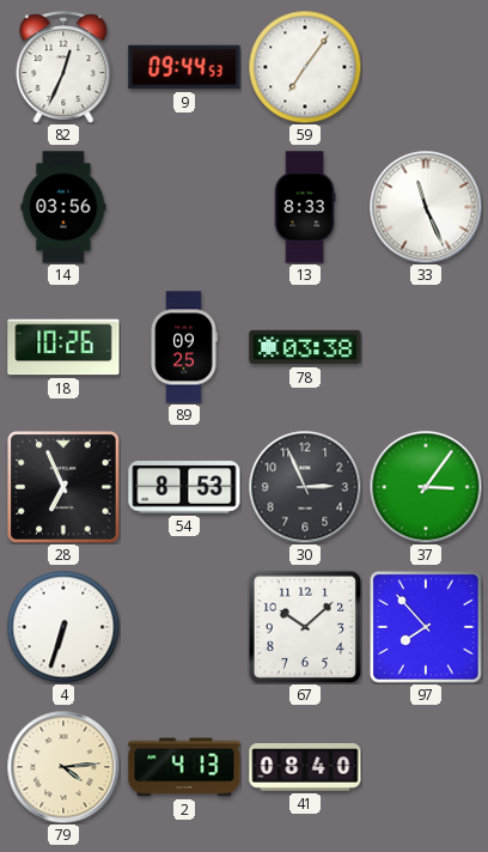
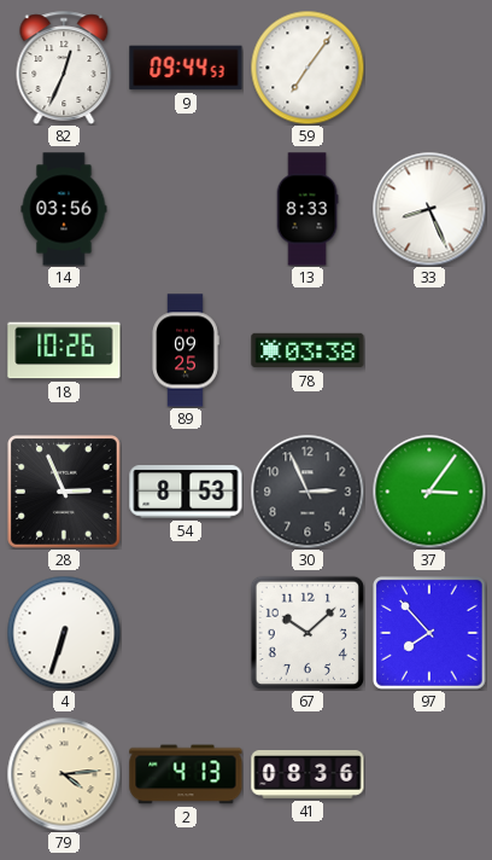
33: 11:26 -> 8:26 (429, 209)
28: 6:56 -> 2:56 (65, 493)
41: 08:40 -> 08:36 (307, 775)
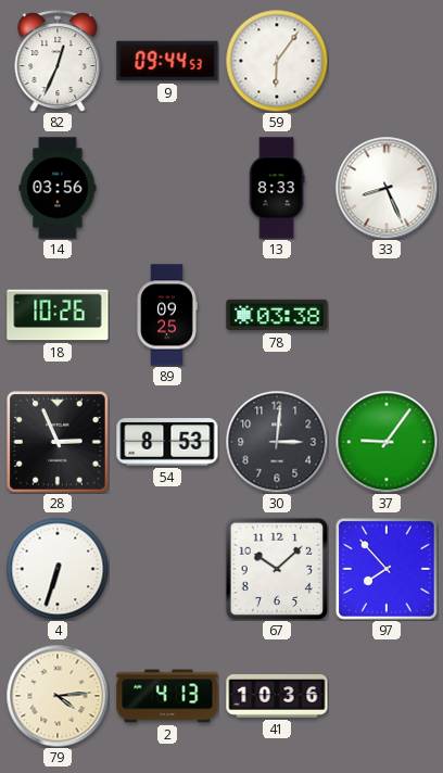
59: 7:06 -> 6:06 (277, 61)
30: 2:56 -> 3:01 (277, 442)
37: 3:06 -> 9:06 (387, 442)
41: 08:36 -> 10:36 (277, 697)
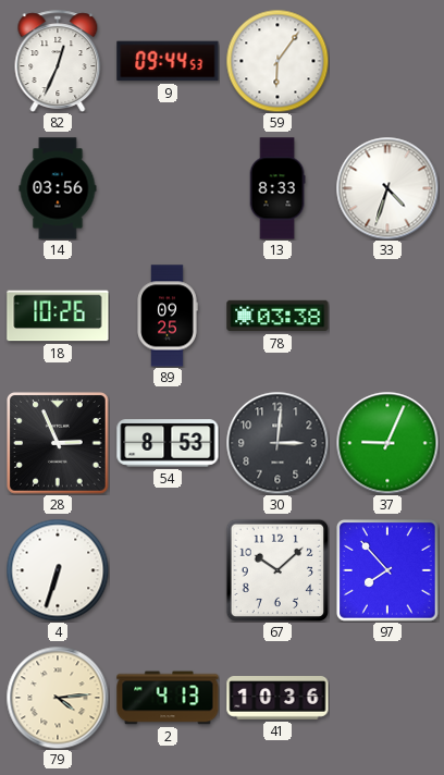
33: 8:26 -> 4:33 (387, 188)
37: 9:06 -> 9:04 (387, 443)
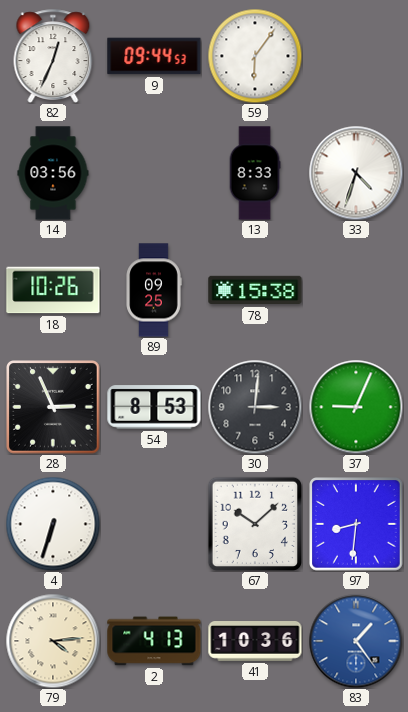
78: 03:38 -> 15:38 (255, 290)
97: 7:53 -> 8:31 (357, 525)
83: none -> 1:24 (356, 641)
